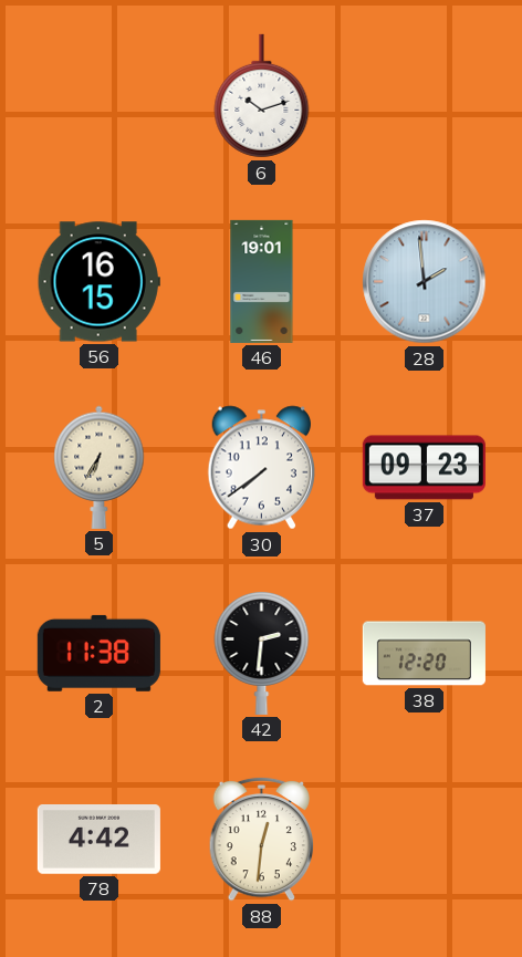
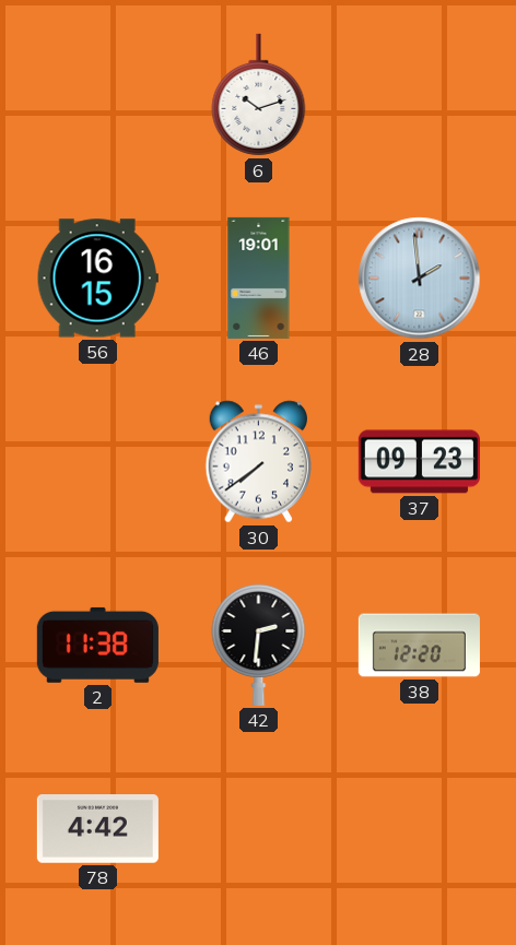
5: 6:35 -> none (100, 467)
88: 12:31 -> none (262, 839)
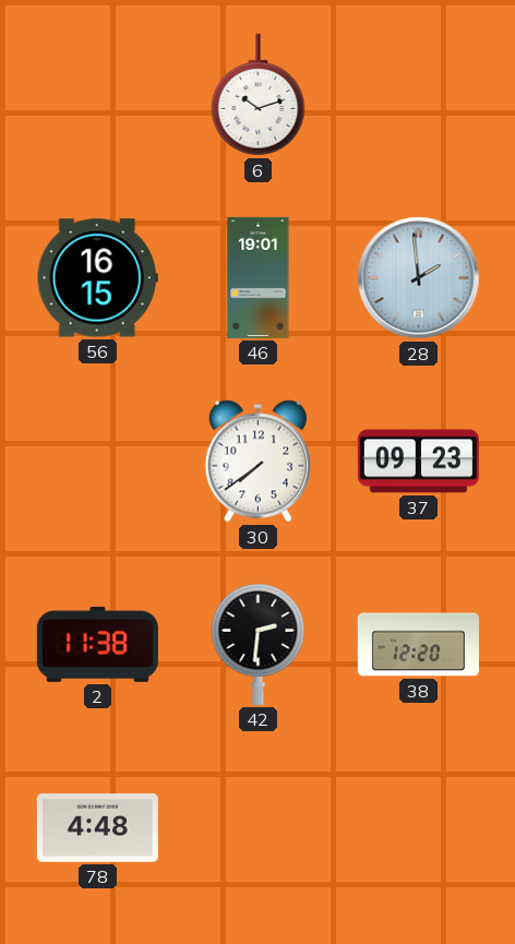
78: 4:42 -> 4:48 (97, 828)
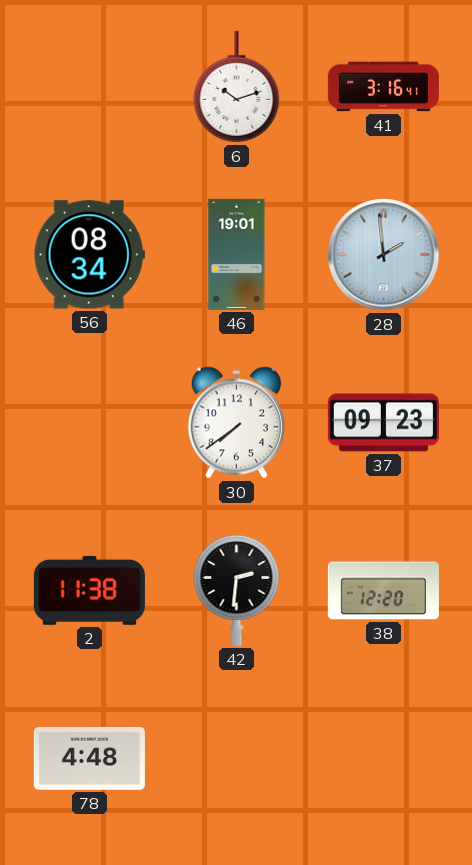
41: none -> 3:16 (383, 87)
56: 16:15 -> 08:34 (89, 255)
